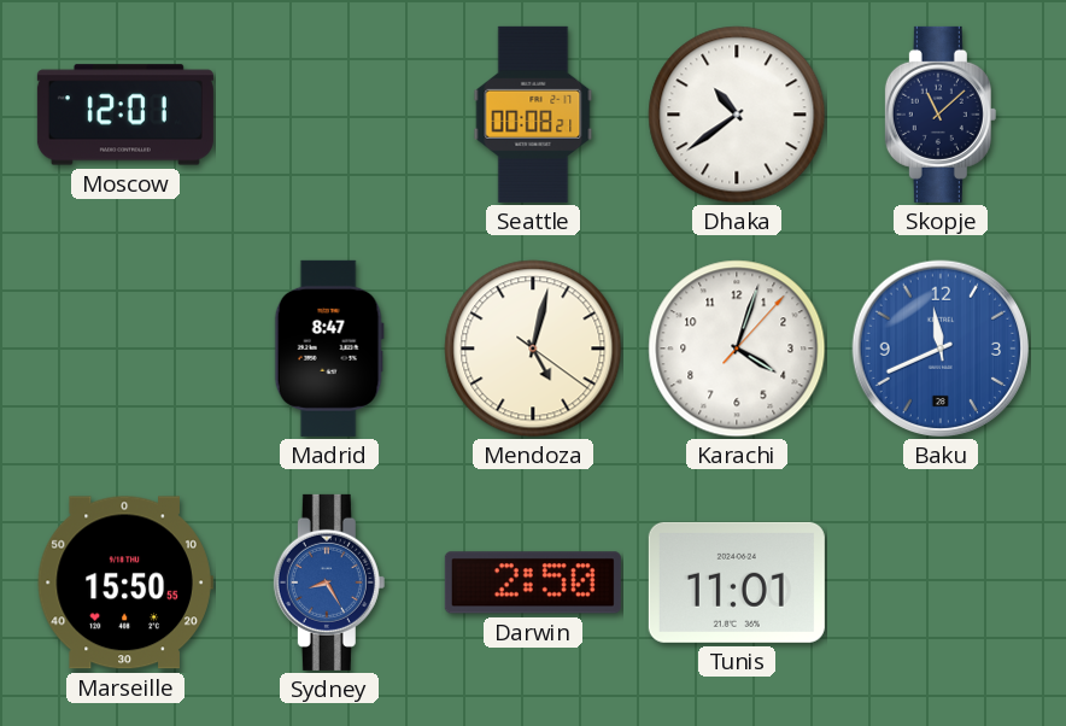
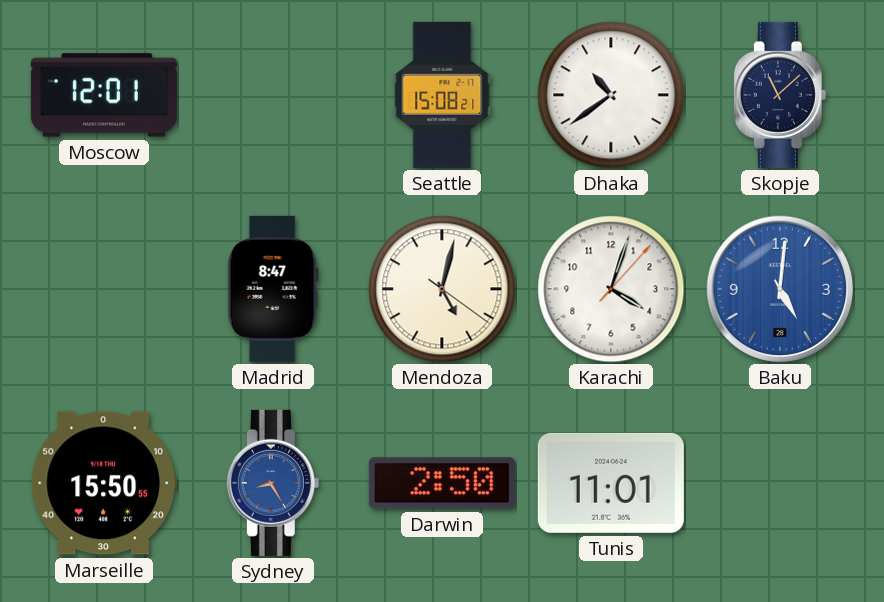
Seattle: 00:08 -> 15:08 (442, 95)
Baku: 11:41 -> 5:01 (780, 289)
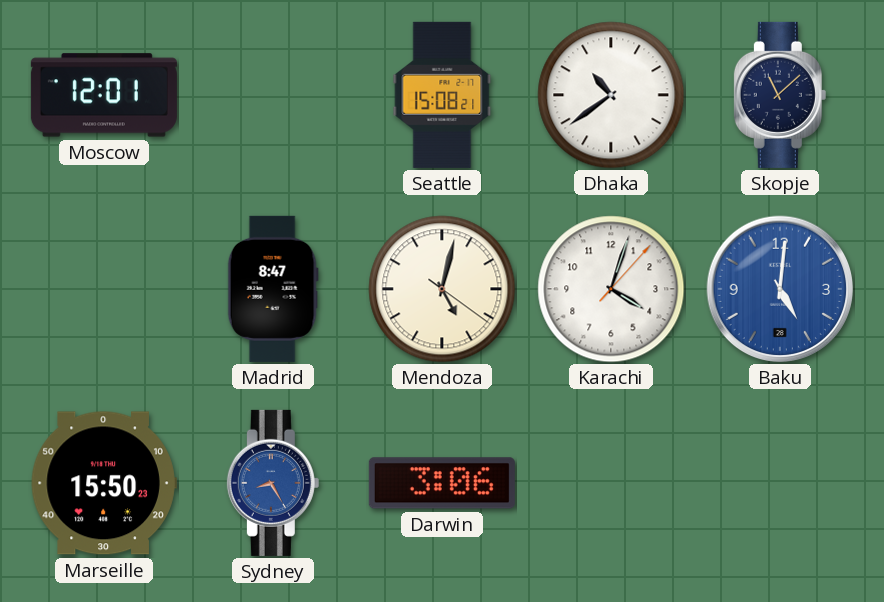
Marseille: 15:50:55 -> 15:50:23 (104, 483)
Darwin: 2:50 -> 3:06 (442, 483)
Tunis: 11:01 -> none (611, 483)
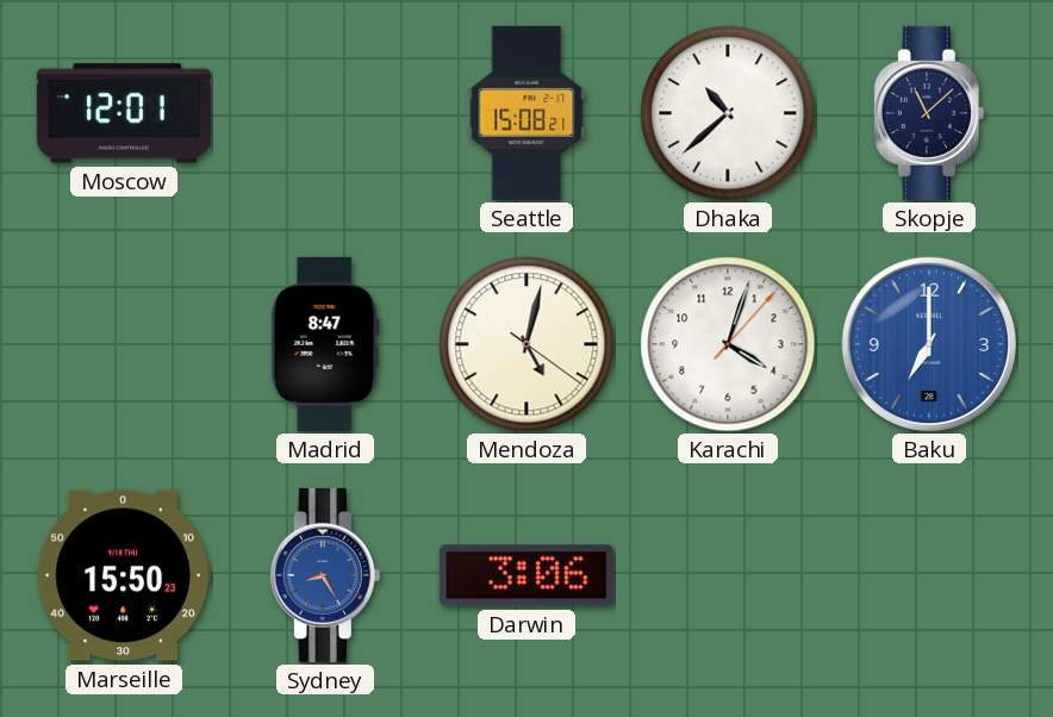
Dhaka: 10:39 -> 10:38 (728, 113)
Baku: 5:01 -> 7:00 (929, 344)
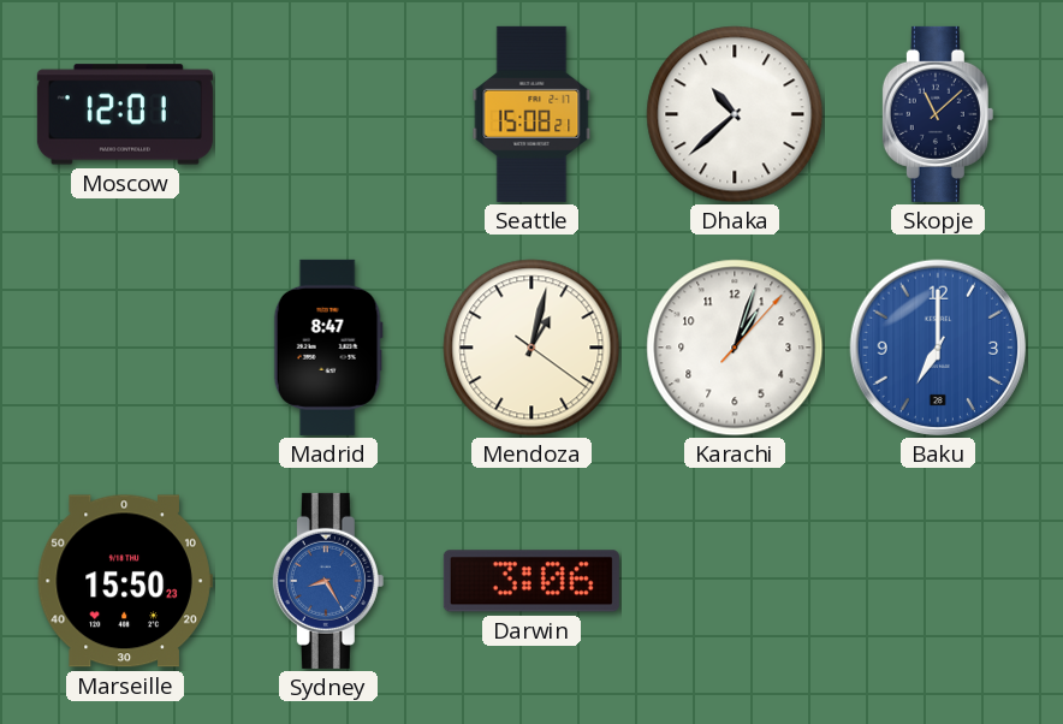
Mendoza: 5:02 -> 1:02 (531, 348)
Karachi: 4:03 -> 1:03 (735, 348)
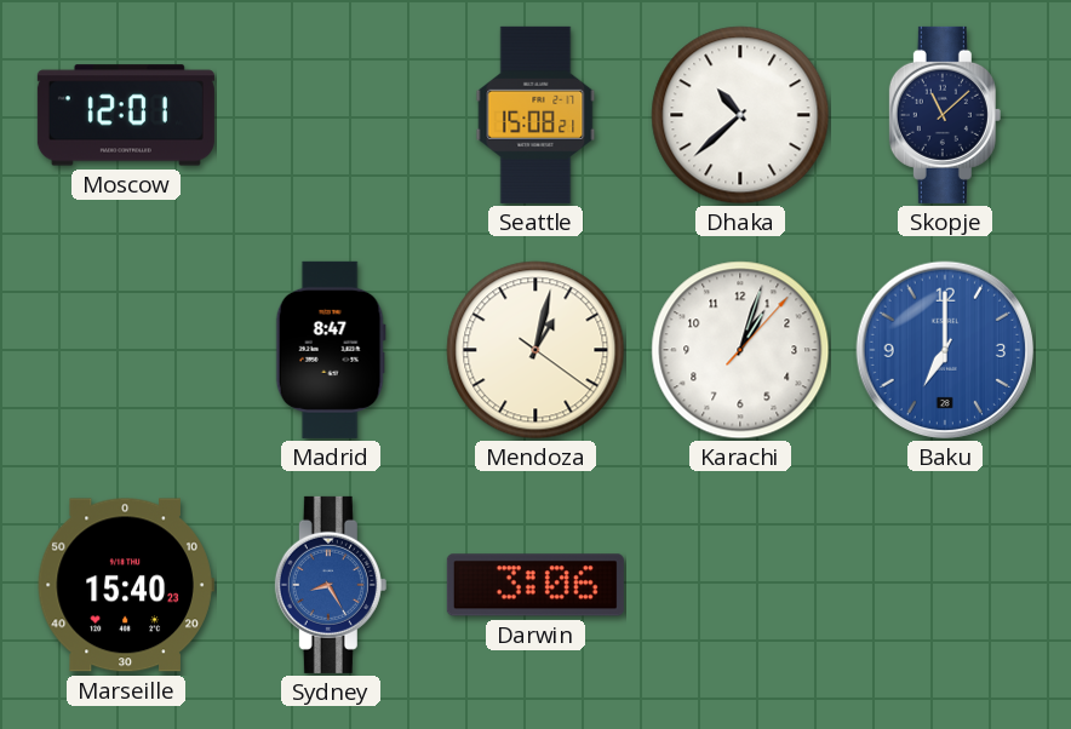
Marseille: 15:50 -> 15:40 (126, 585)
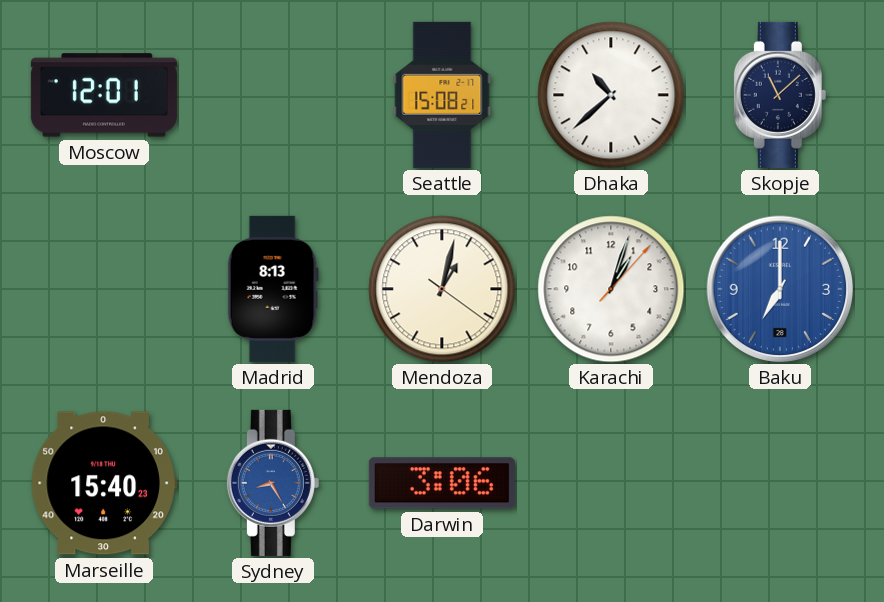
Madrid: 8:47 -> 8:13 (273, 289)
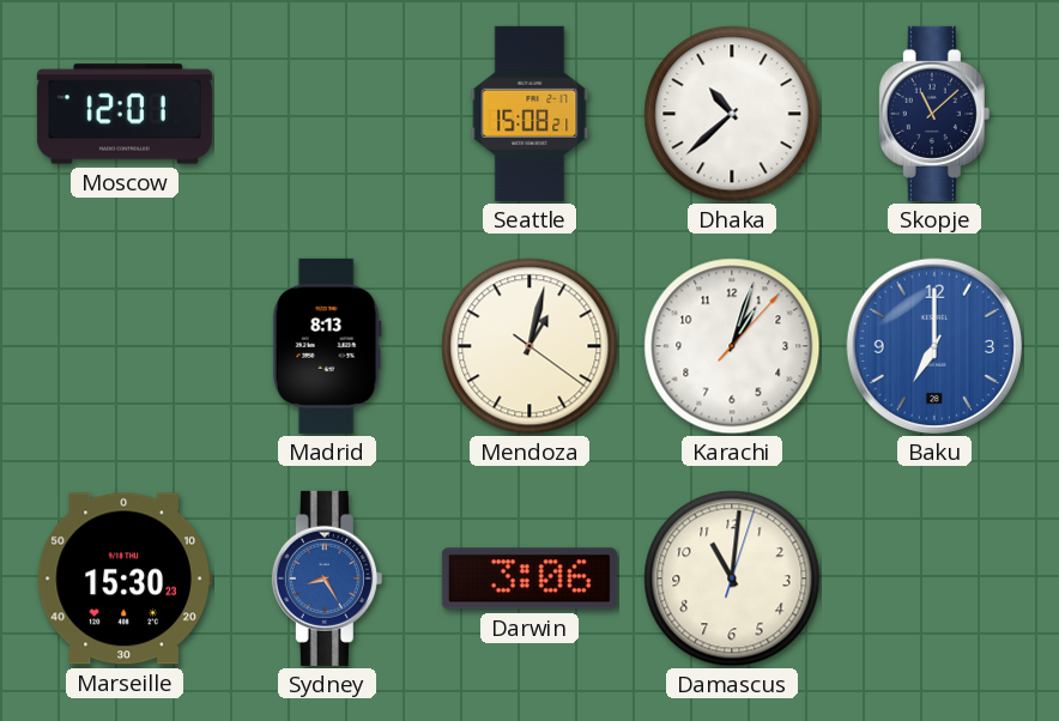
Marseille: 15:40 -> 15:30 (125, 578)
Damascus: none -> 11:01 (732, 578)
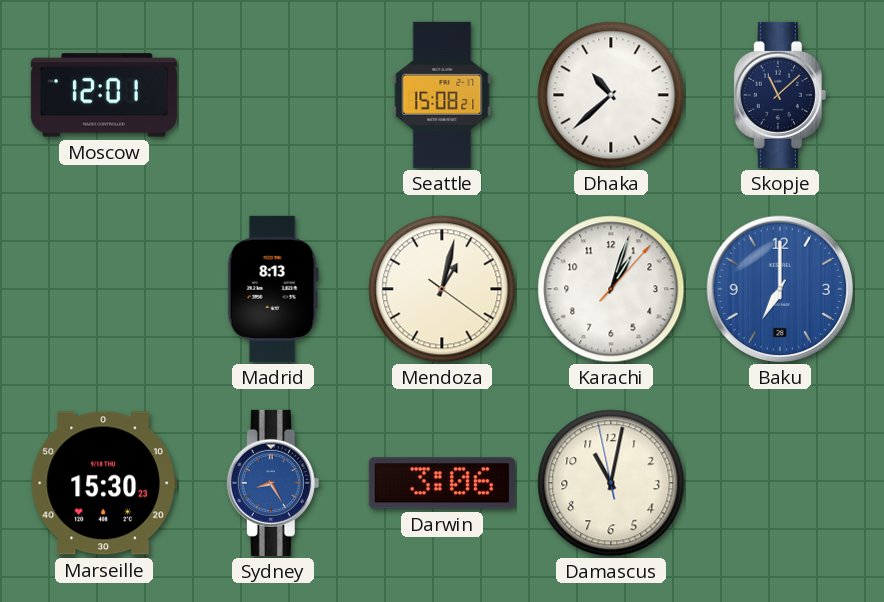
Damascus: 11:01:03 -> 11:01:58 (611, 483)
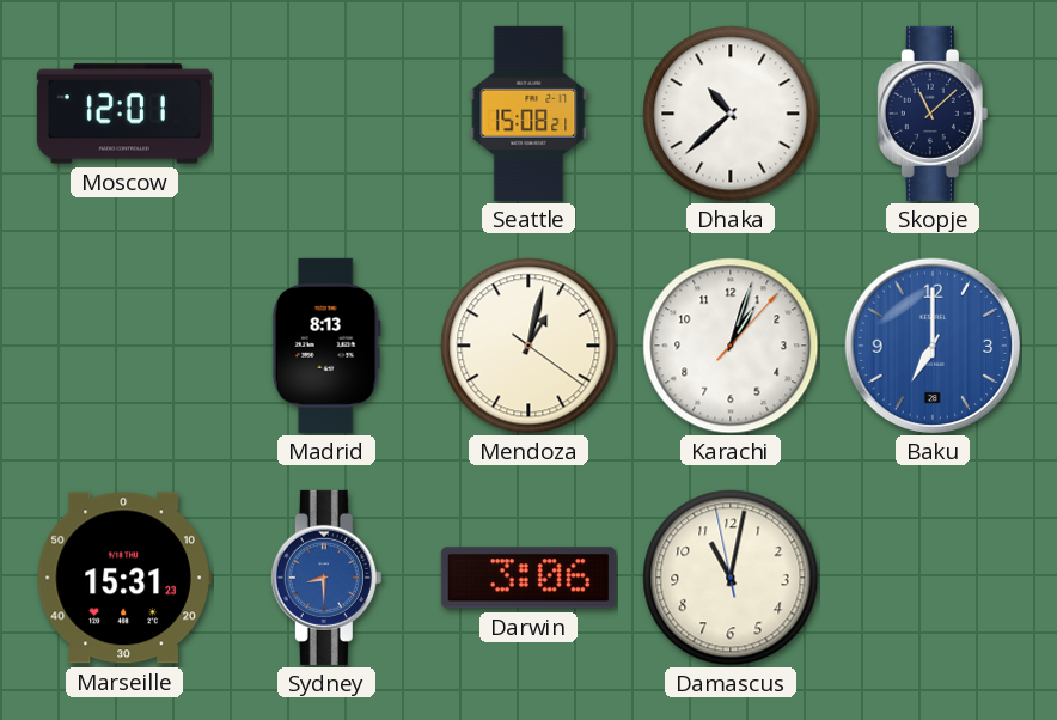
Marseille: 15:30 -> 15:31 (124, 578)
Sydney: 8:25 -> 8:30 (326, 578)
